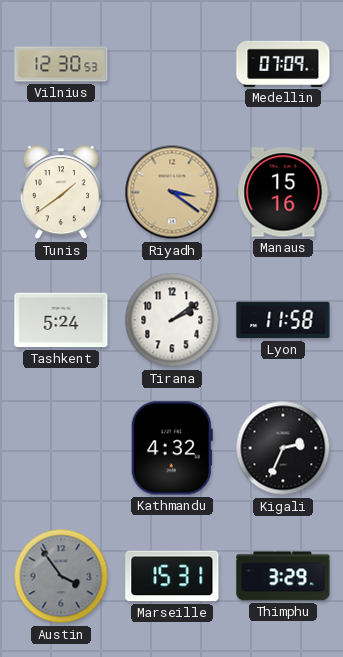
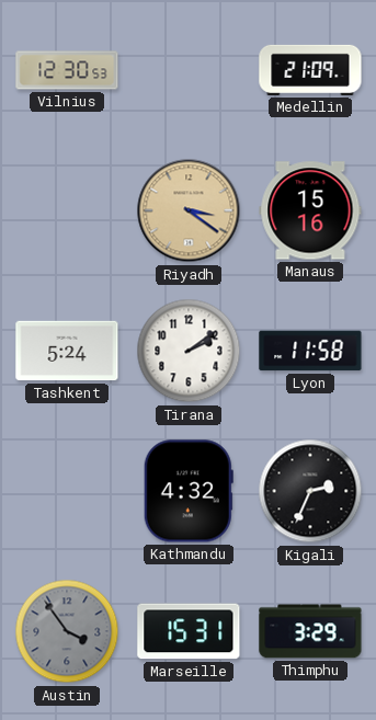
Medellin: 07:09 -> 21:09 (310, 70)
Tunis: 1:39 -> none (61, 193)
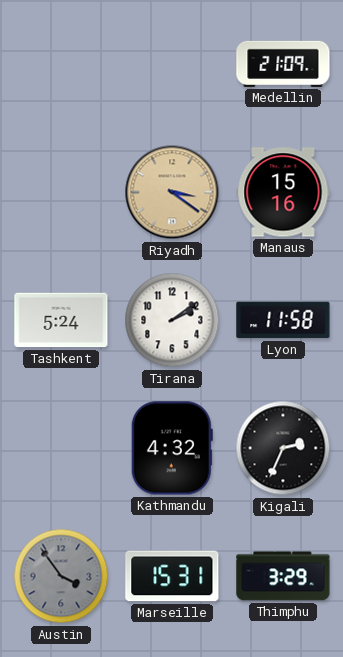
Vilnius: 12:30 -> none (67, 70)
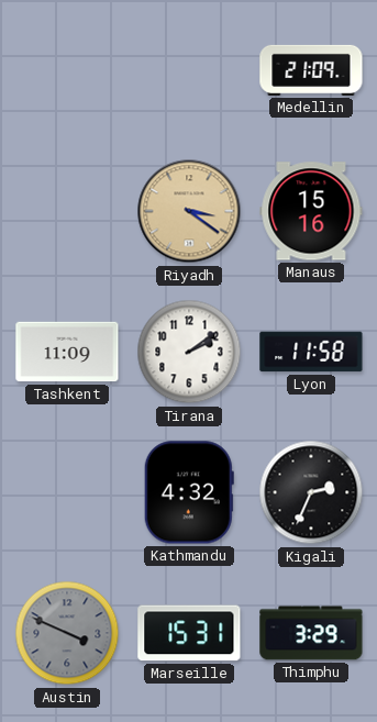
Tashkent: 5:24 -> 11:09 (67, 352)
Austin: 3:54 -> 3:49 (67, 633)
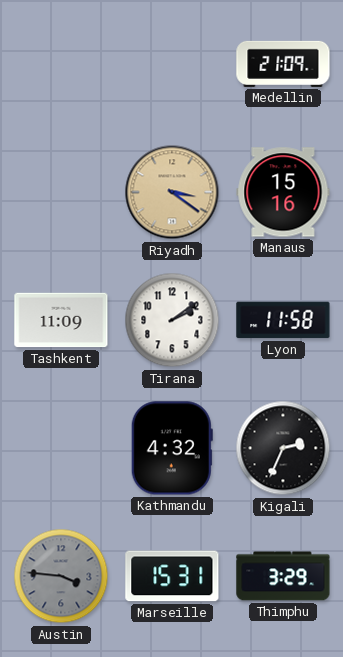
Austin: 3:49 -> 3:46 (61, 576)
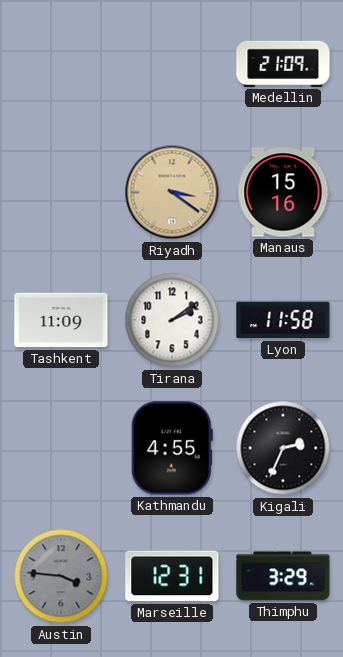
Kathmandu: 4:32 -> 4:55 (172, 448)
Marseille: 15:31 -> 12:31 (172, 576)
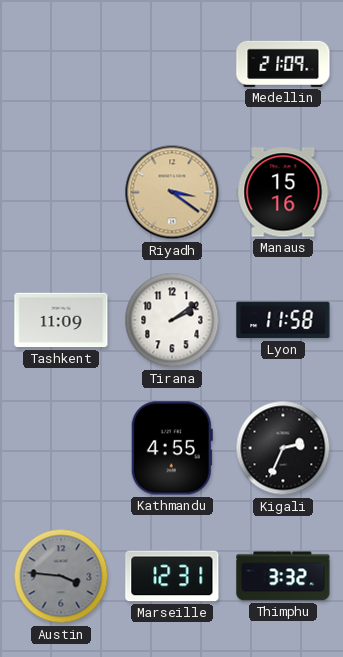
Thimphu: 3:29 -> 3:32 (283, 576)
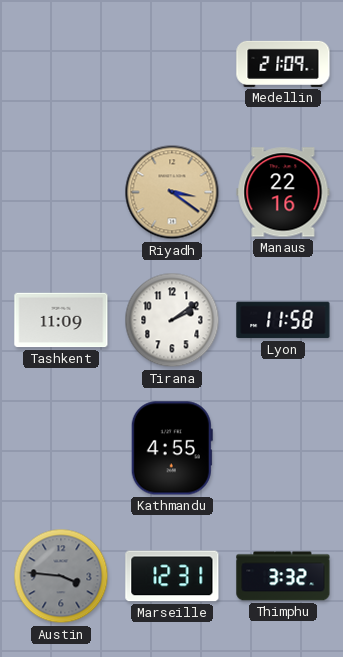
Manaus: 15:16 -> 22:16 (283, 192)
Kigali: 2:34 -> none (283, 448)
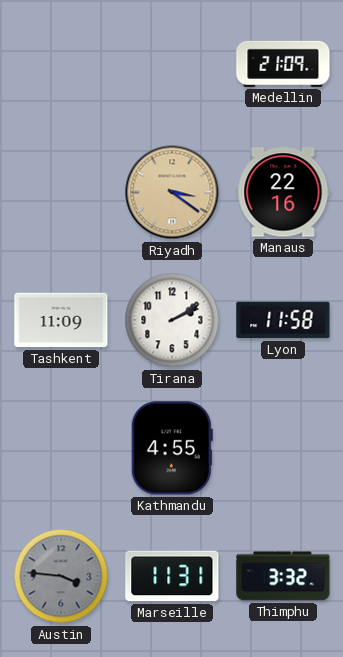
Tirana: 2:09 -> 2:10 (172, 320)
Marseille: 12:31 -> 11:31 (172, 576)
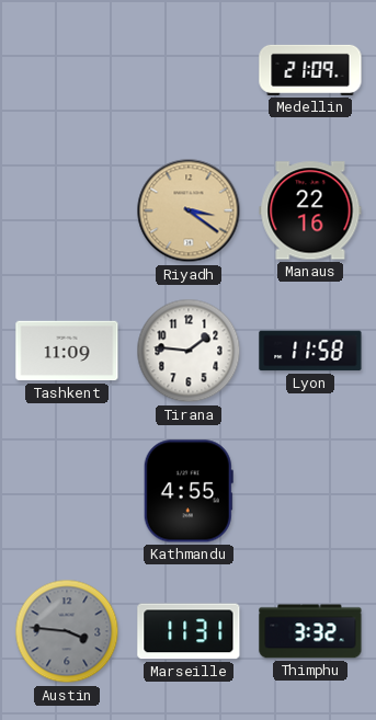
Tirana: 2:10 -> 1:46 (189, 351)
